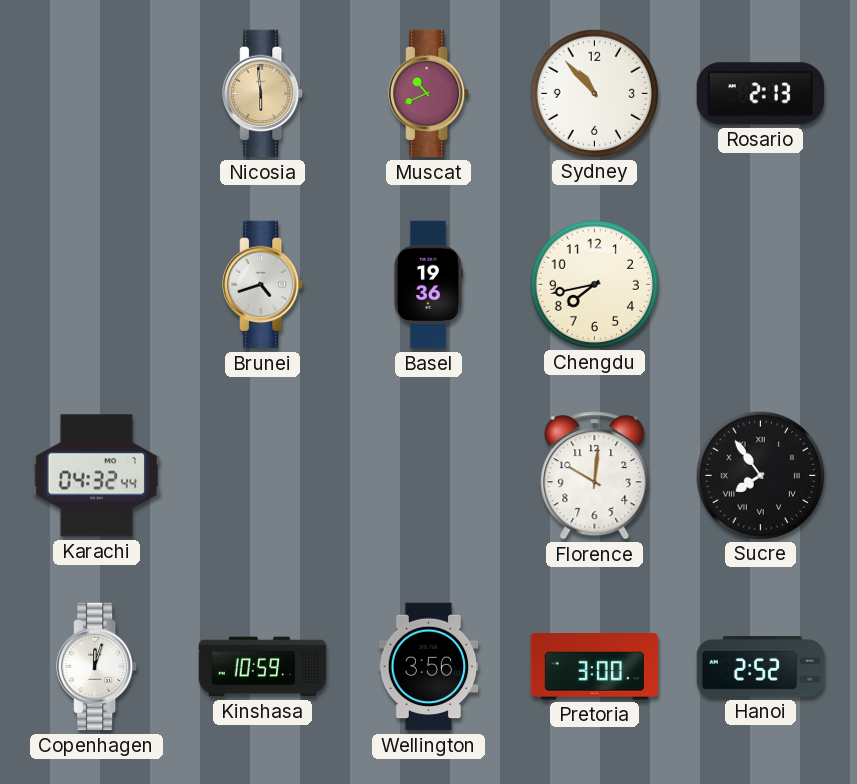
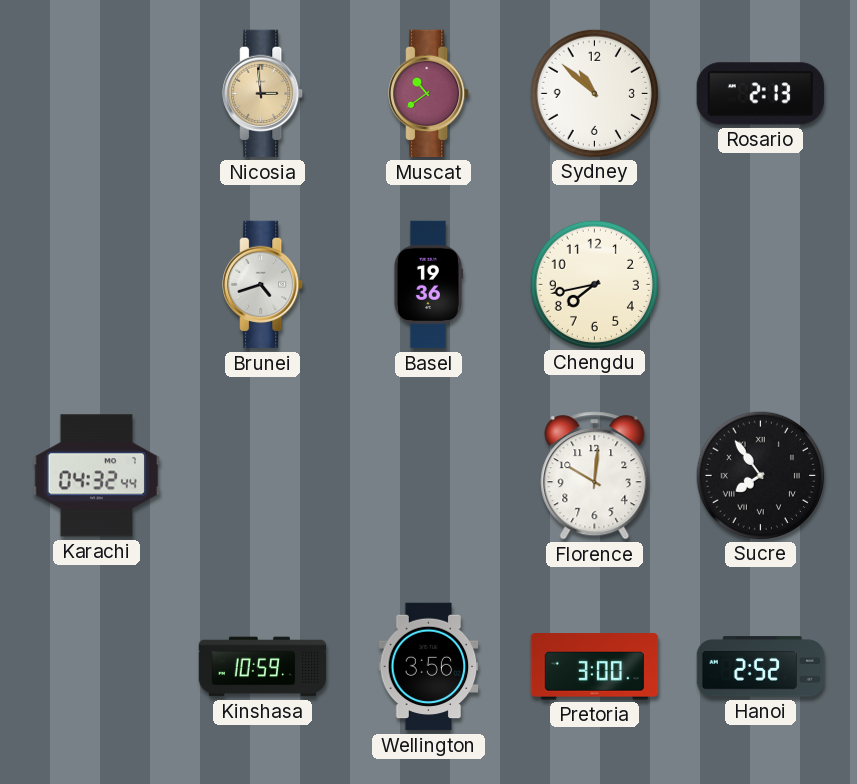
Nicosia: 5:59 -> 2:59 (263, 94)
Muscat: 10:41 -> 10:39 (429, 94)
Sydney: 10:53 -> 10:52 (594, 93)
Copenhagen: 12:03 -> none (97, 667)
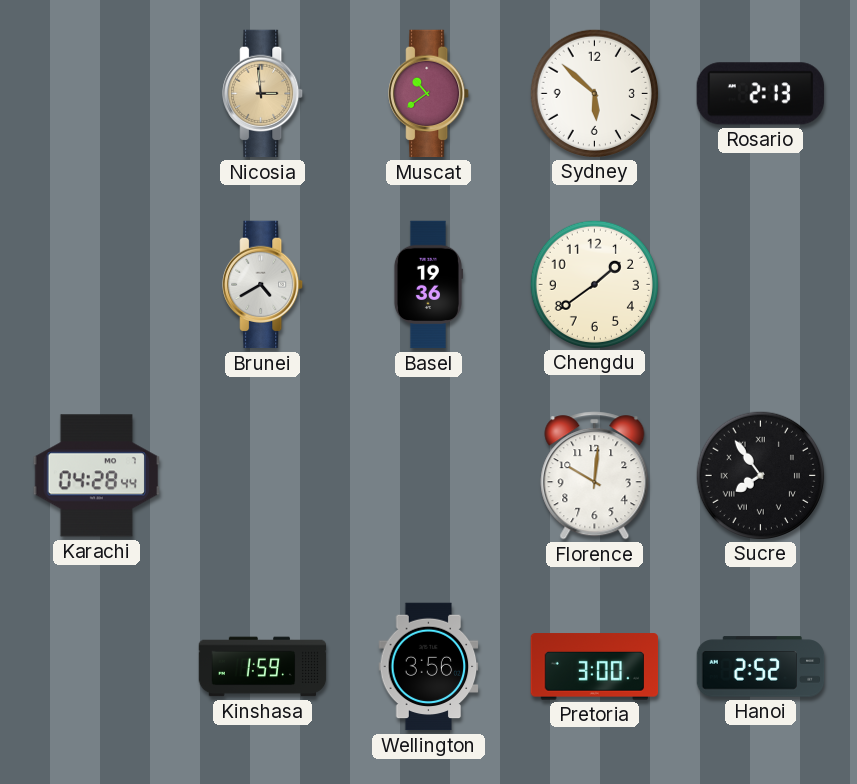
Sydney: 10:52 -> 5:52 (594, 93)
Brunei: 4:42 -> 4:40 (263, 285)
Chengdu: 7:43 -> 1:39 (594, 284)
Karachi: 04:32 -> 04:28 (96, 476)
Kinshasa: 10:59 -> 1:59 (263, 667)
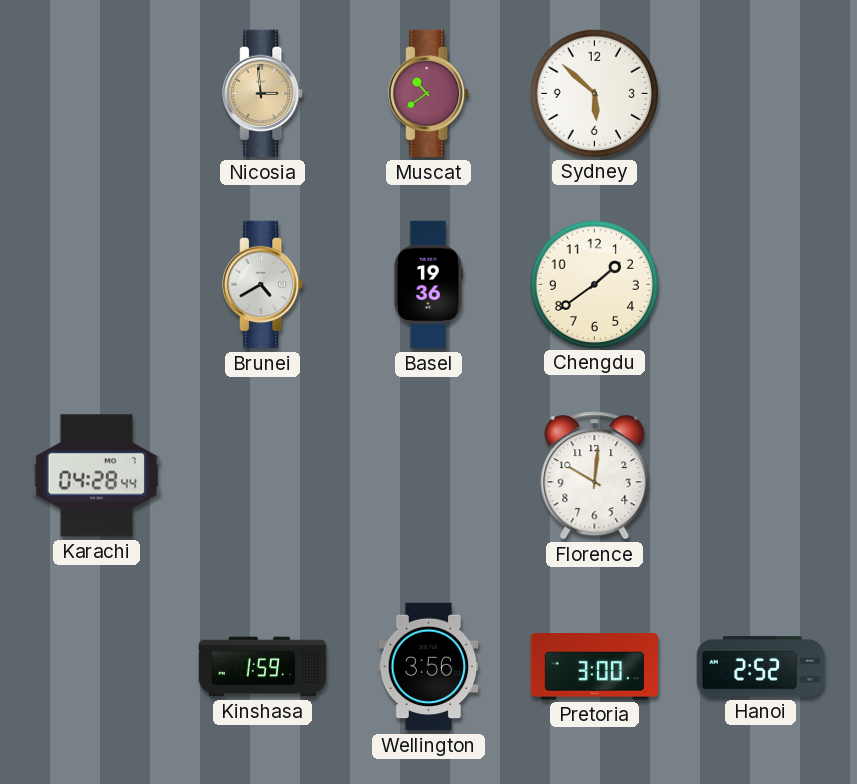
Rosario: 2:13 -> none (760, 94)
Sucre: 7:54 -> none (760, 475)
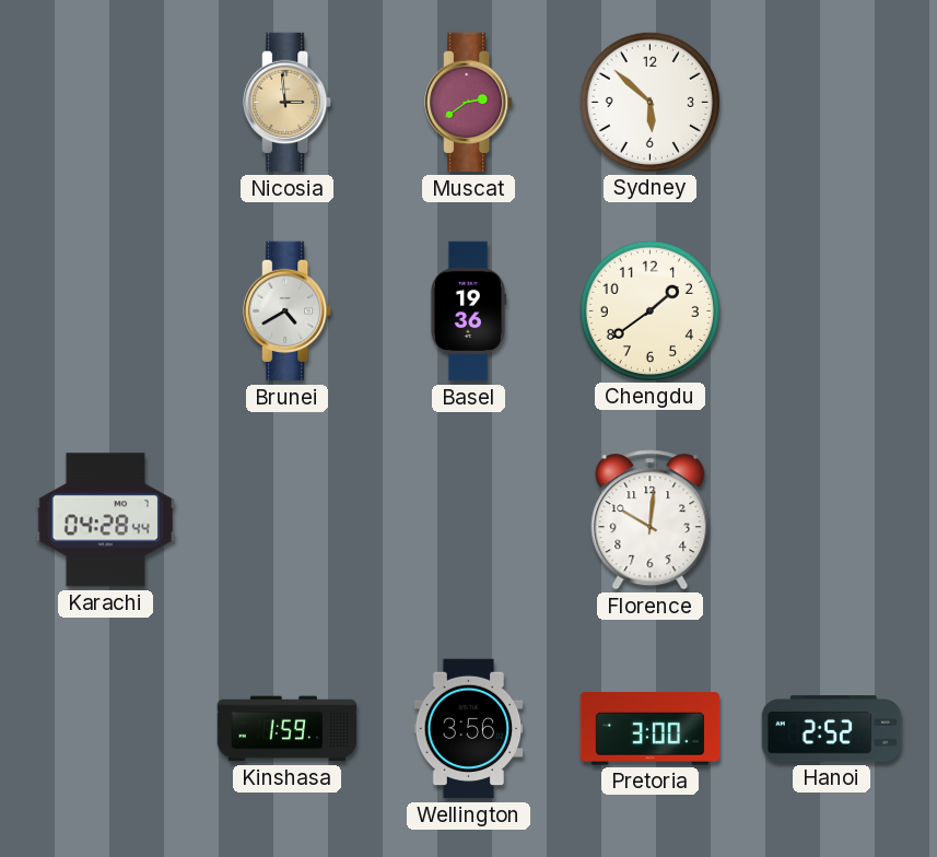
Muscat: 10:39 -> 2:39 (469, 103)
